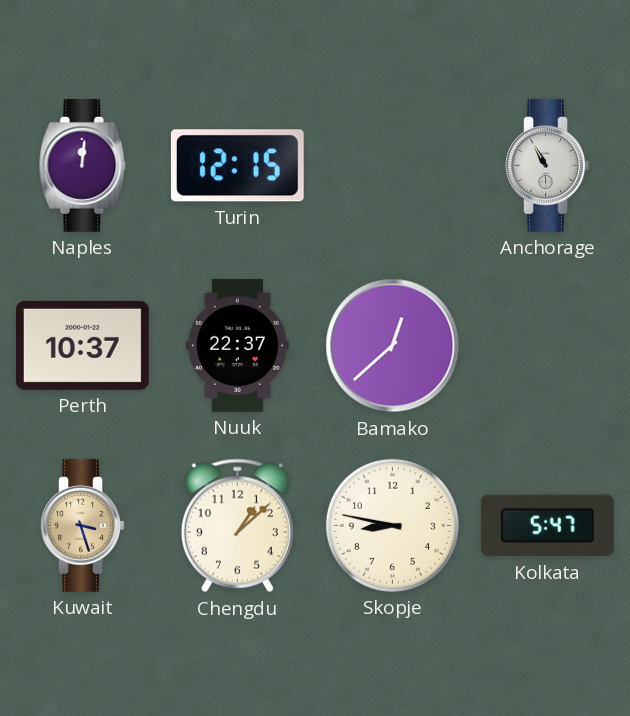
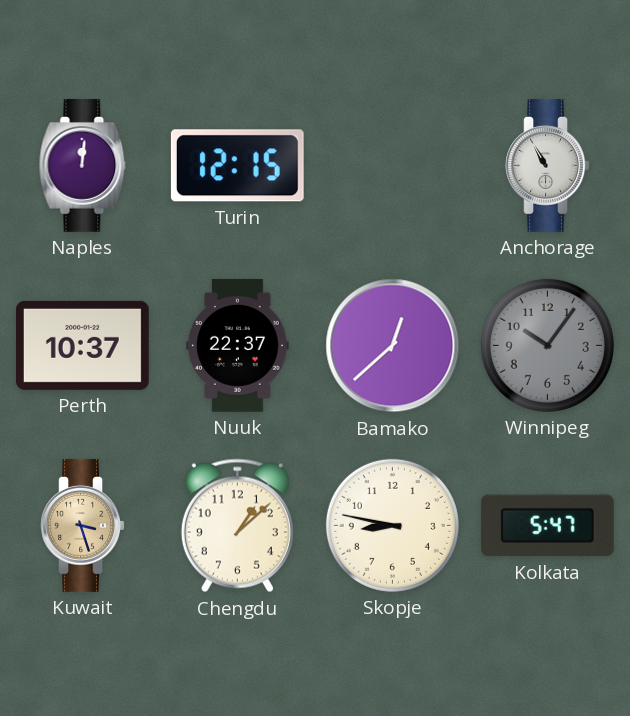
Winnipeg: none -> 10:06 (547, 345)
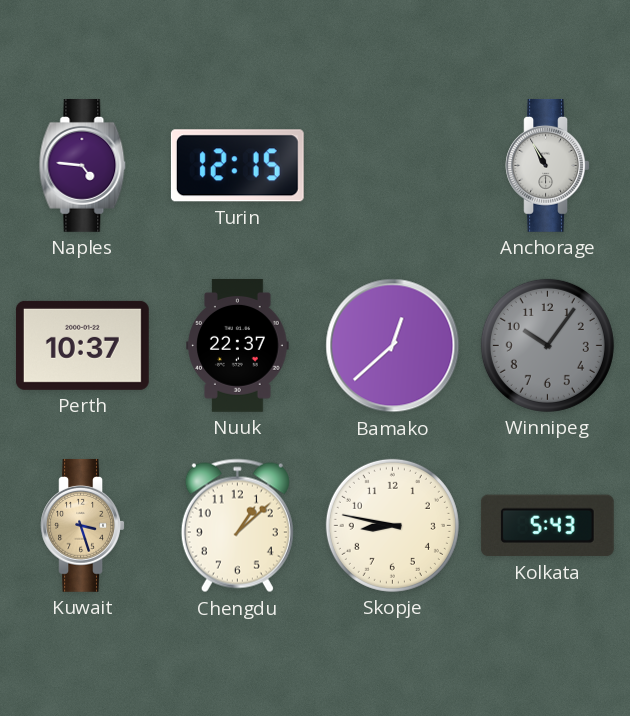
Naples: 12:01 -> 4:46 (83, 165)
Kolkata: 5:47 -> 5:43 (547, 526)
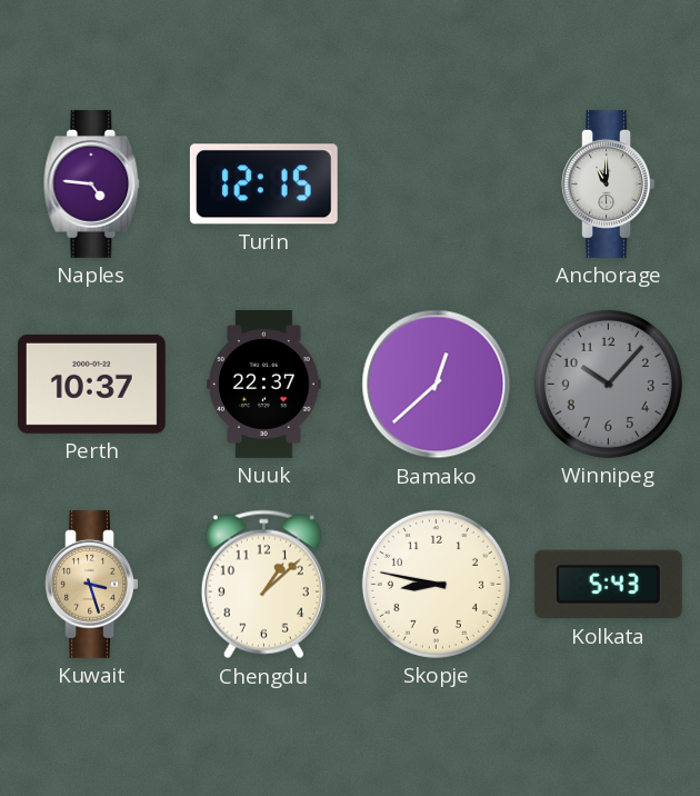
Anchorage: 10:55 -> 11:00 (608, 183)
Winnipeg: 10:06 -> 10:07 (608, 384)
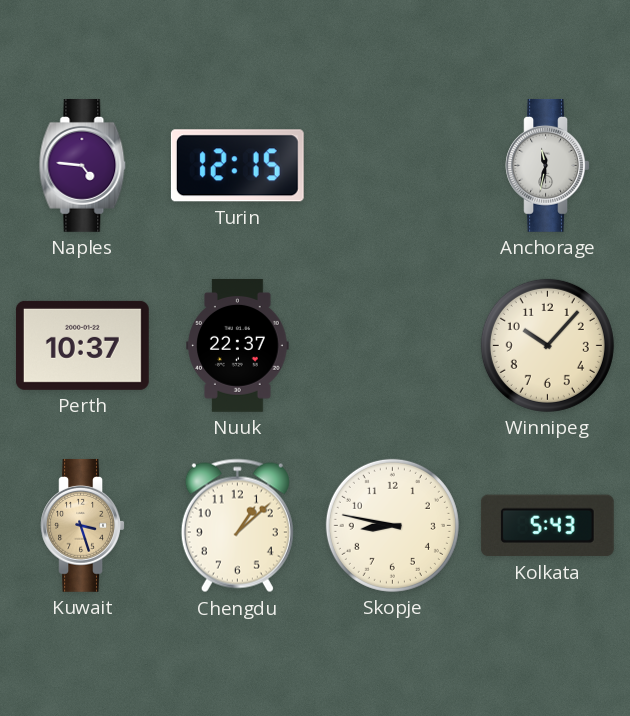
Anchorage: 11:00 -> 11:32 (547, 165)
Bamako: 12:38 -> none (437, 385)
Winnipeg dial: grey -> cream (547, 345)
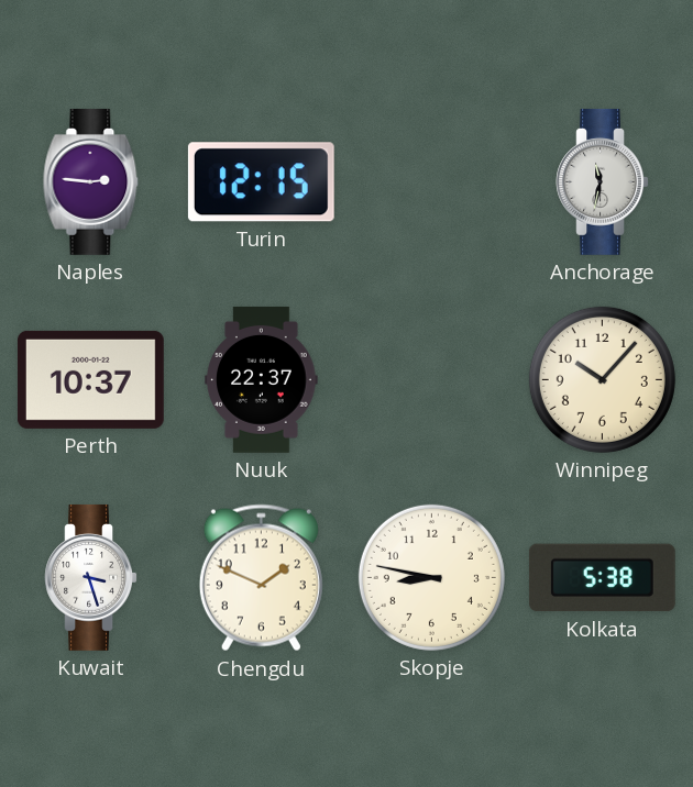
Naples: 4:46 -> 2:46 (91, 181)
Kuwait dial: champagne -> white (90, 577)
Chengdu: 1:08 -> 1:49 (261, 578)
Kolkata: 5:43 -> 5:38 (602, 578)
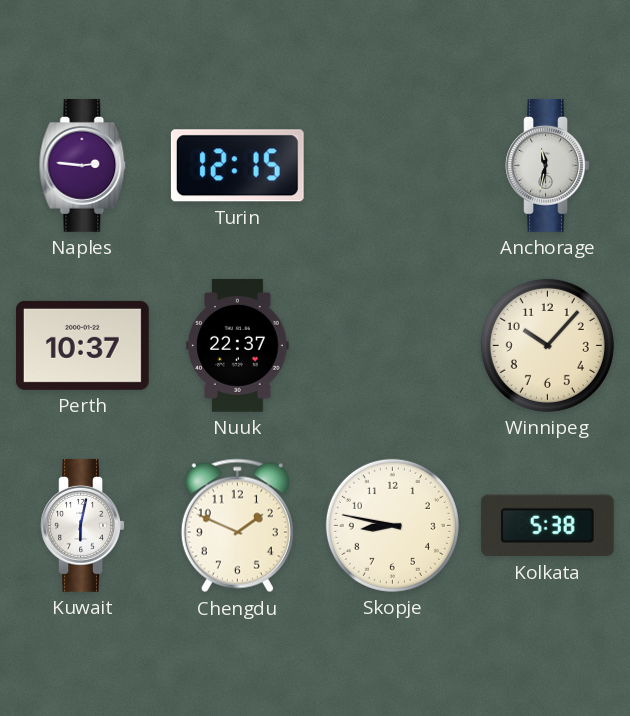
Kuwait: 3:27 -> 6:02 (82, 525)
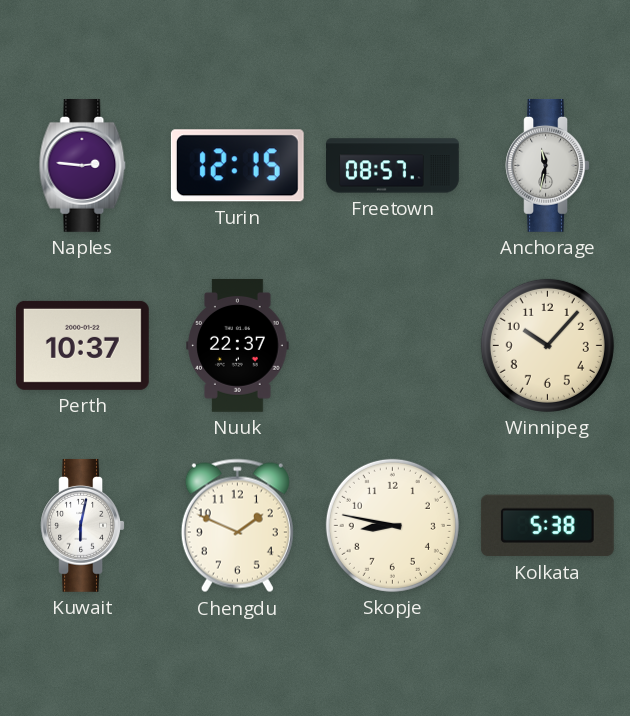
Freetown: none -> 08:57 (393, 166)
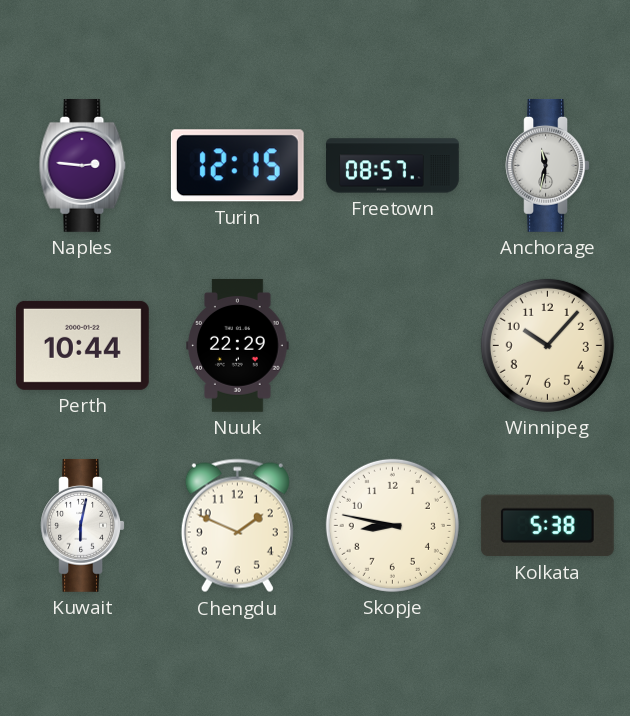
Perth: 10:37 -> 10:44 (82, 345)
Nuuk: 22:37 -> 22:29 (238, 345)
